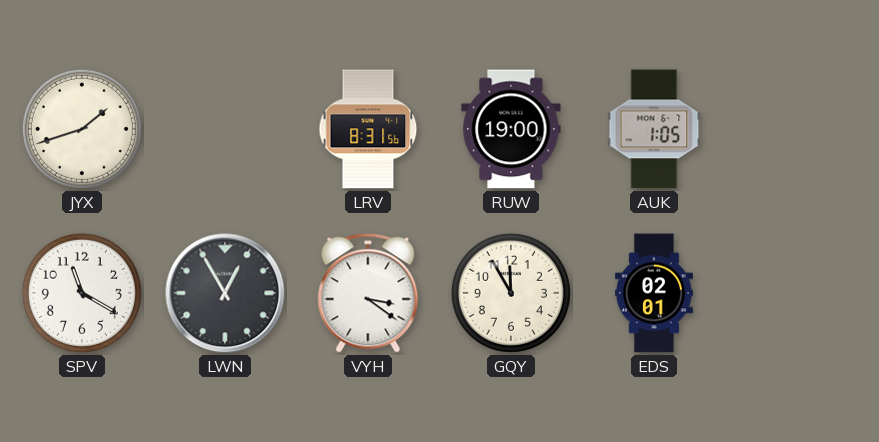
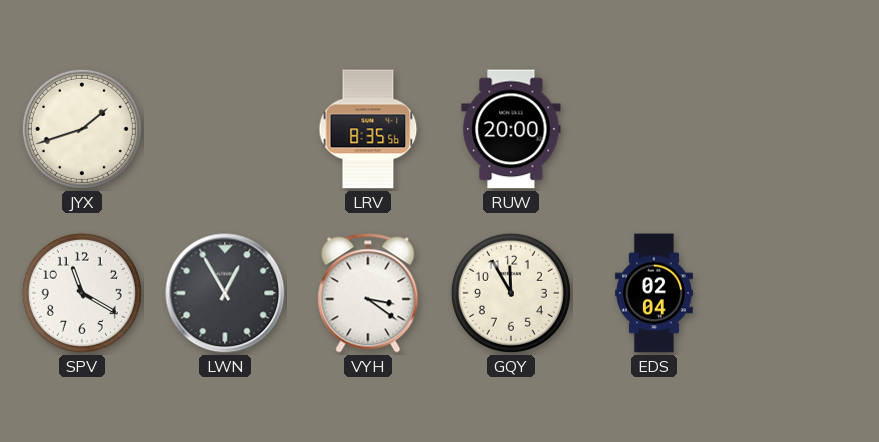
LRV: 8:31 -> 8:35 (368, 129)
RUW: 19:00 -> 20:00 (511, 129)
AUK: 1:05 -> none (654, 129)
EDS: 02:01 -> 02:04 (654, 293)
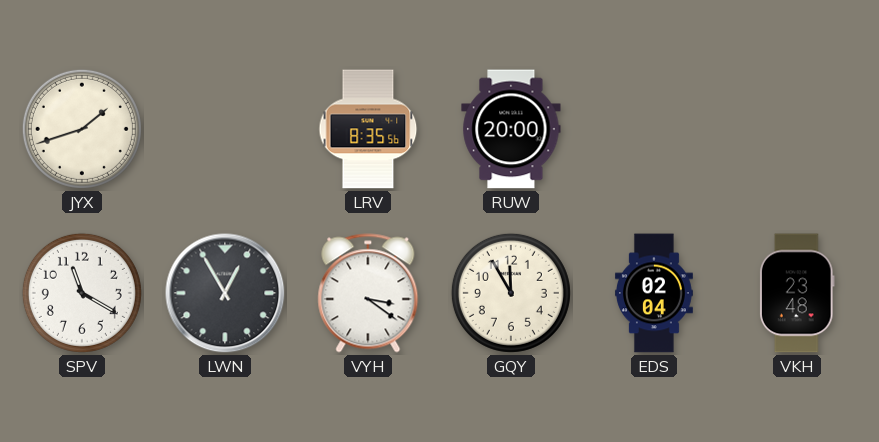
VKH: none -> 23:48 (798, 293)
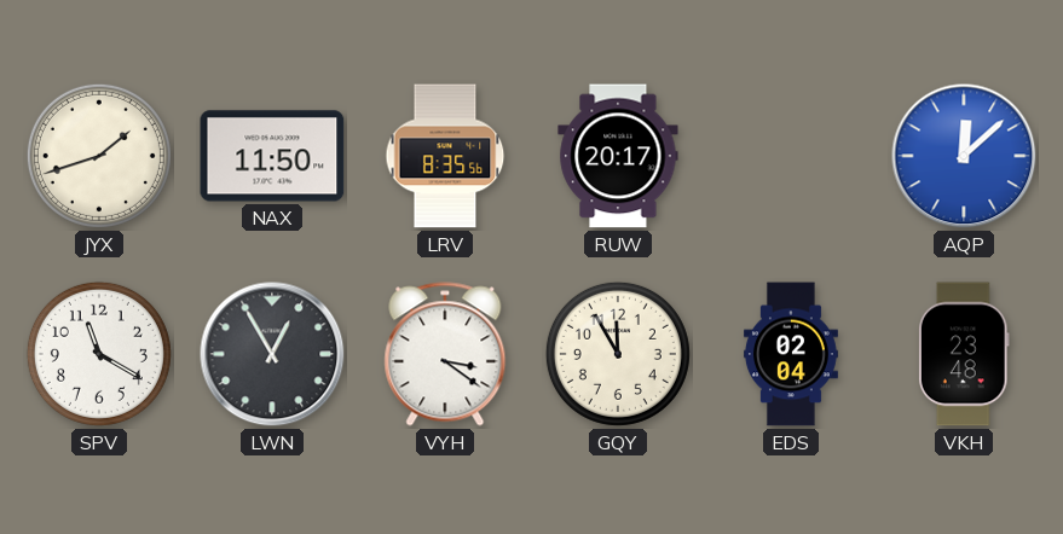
NAX: none -> 11:50 (272, 156)
RUW: 20:00 -> 20:17 (618, 156)
AQP: none -> 12:08 (964, 156)
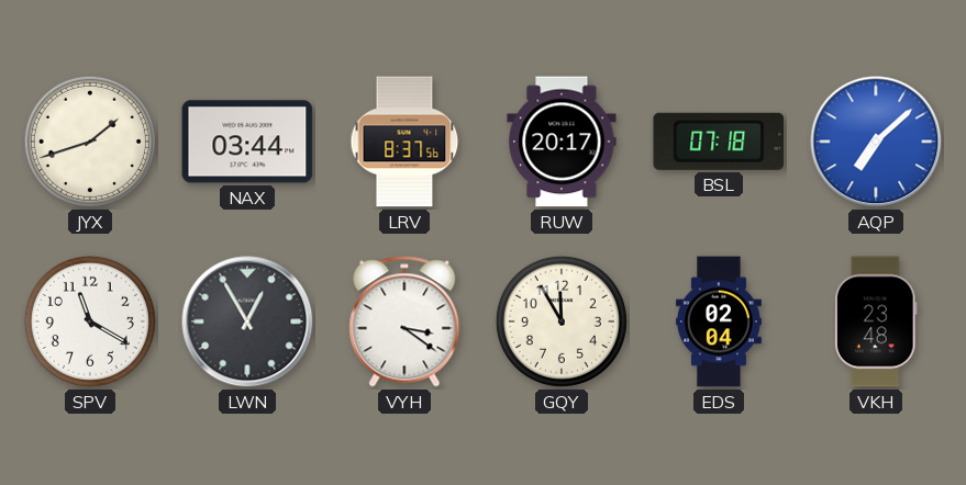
NAX: 11:50 -> 03:44 (247, 142)
LRV: 8:35 -> 8:37 (404, 142)
BSL: none -> 07:18 (719, 142)
AQP: 12:08 -> 7:08 (876, 142)
